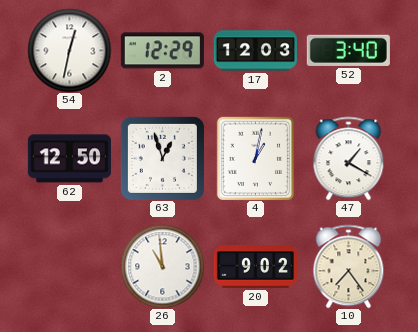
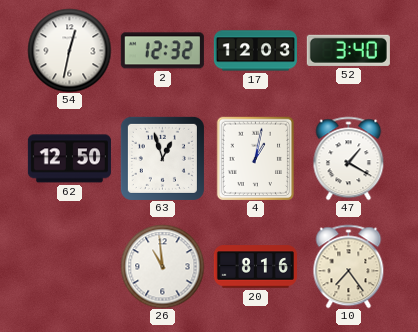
2: 12:29 -> 12:32 (162, 51)
20: 9:02 -> 8:16 (255, 267)
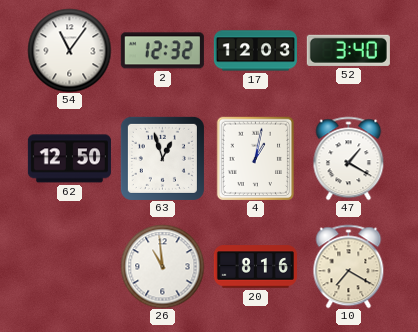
54: 12:32 -> 11:06 (69, 50)
10: 7:24 -> 7:20 (349, 266)
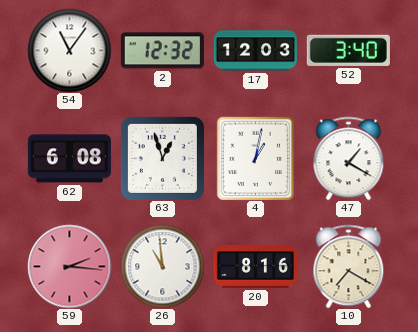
62: 12:50 -> 6:08 (69, 159)
59: none -> 2:16 (69, 266)
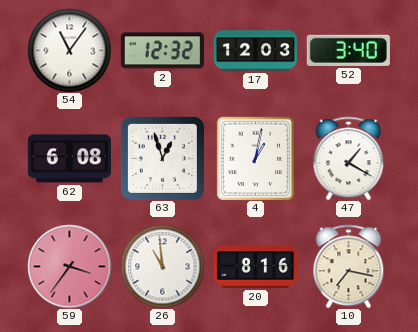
59: 2:16 -> 3:36 (69, 266)
10: 7:20 -> 7:17 (349, 266)
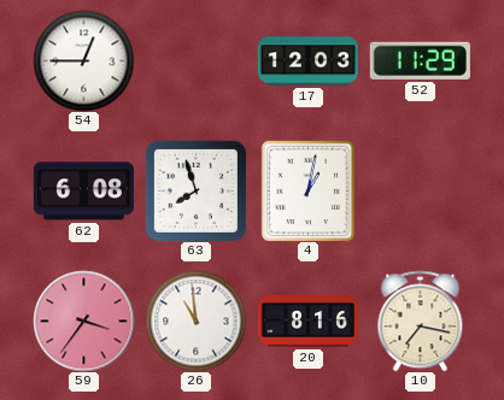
54: 11:06 -> 12:45 (83, 60)
2: 12:32 -> none (162, 51)
52: 3:40 -> 11:29 (420, 60)
63: 12:57 -> 7:57 (195, 190)
47: 1:20 -> none (349, 158)
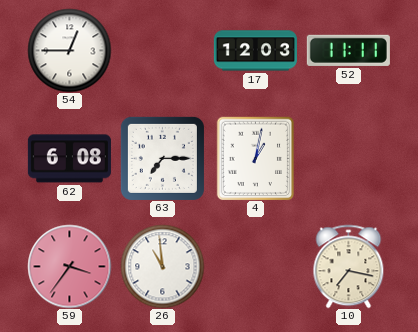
52: 11:29 -> 11:11 (348, 50)
63: 7:57 -> 7:15 (162, 158)
20: 8:16 -> none (307, 322)
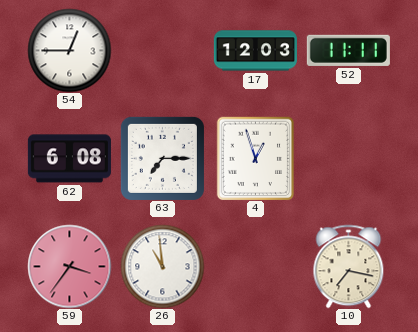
4: 1:02 -> 12:57 (255, 158)
